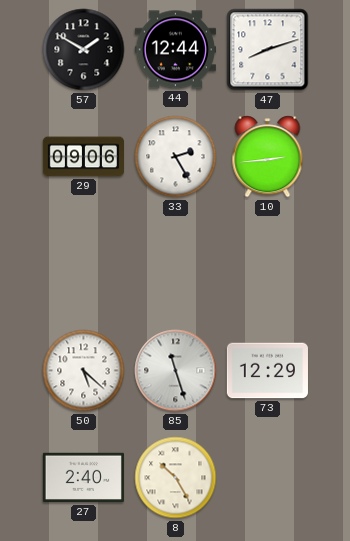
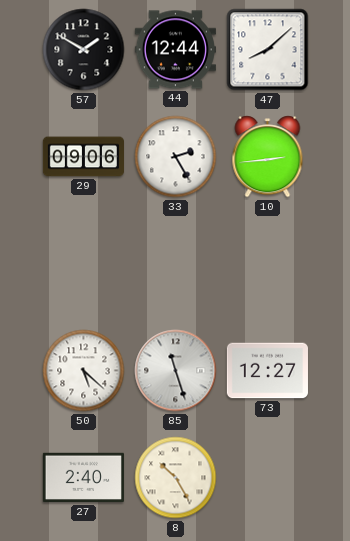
47: 8:12 -> 8:08 (268, 50)
73: 12:29 -> 12:27 (267, 371)
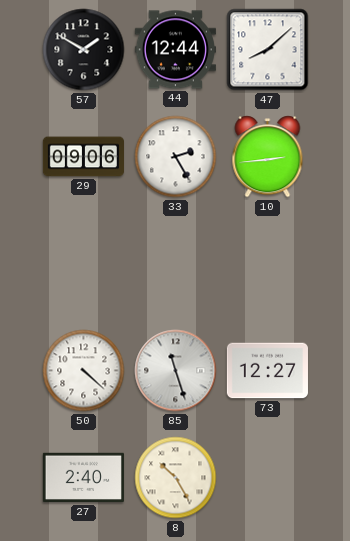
50: 5:22 -> 4:22 (84, 371)
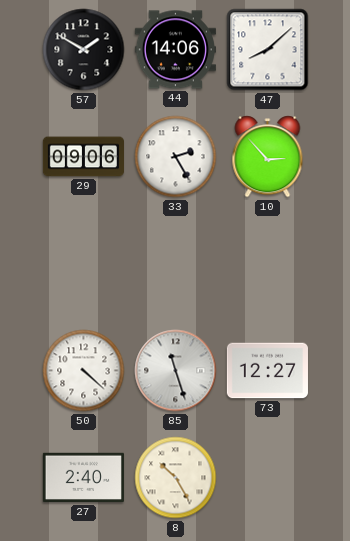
44: 12:44 -> 14:06 (175, 50)
10: 2:44 -> 2:53 (268, 157)
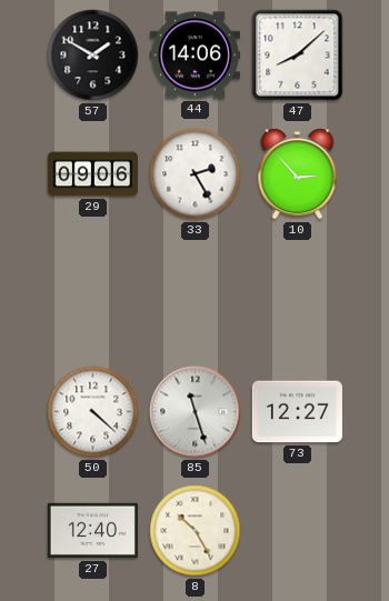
27: 2:40 -> 12:40 (92, 531)
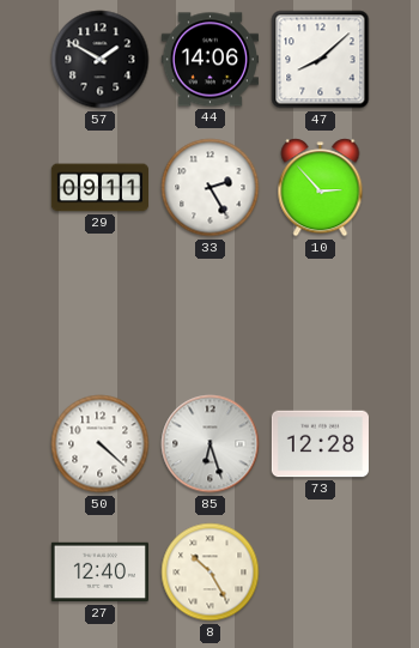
29: 09:06 -> 09:11 (99, 188)
85: 11:27 -> 6:27 (211, 444)
73: 12:27 -> 12:28 (320, 444)
